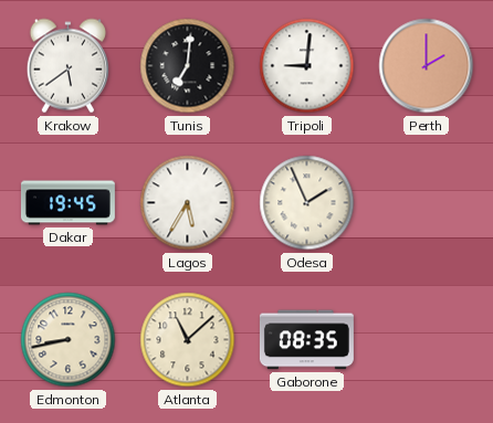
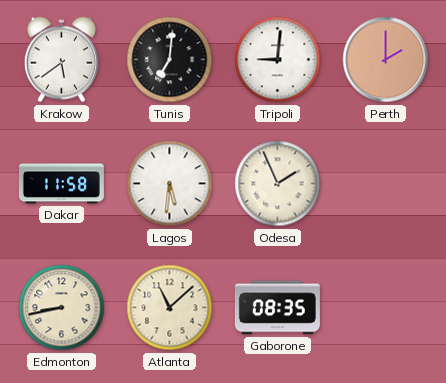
Dakar: 19:45 -> 11:58 (61, 184)
Lagos: 5:35 -> 5:31 (170, 184)
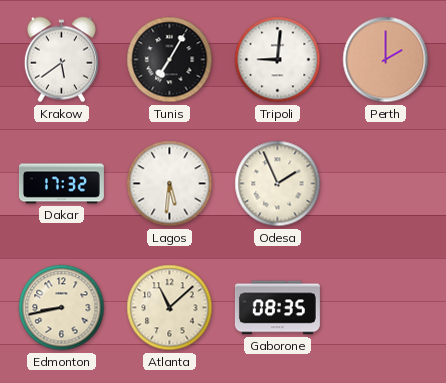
Tunis: 7:01 -> 7:05 (170, 60)
Dakar: 11:58 -> 17:32 (61, 184)
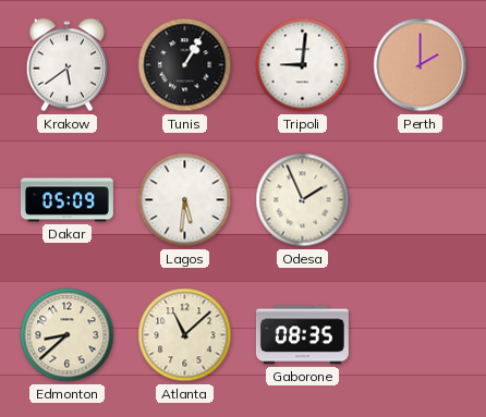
Tunis: 7:05 -> 1:05 (185, 65)
Dakar: 17:32 -> 05:09 (66, 200)
Edmonton: 8:43 -> 8:38 (68, 335)
